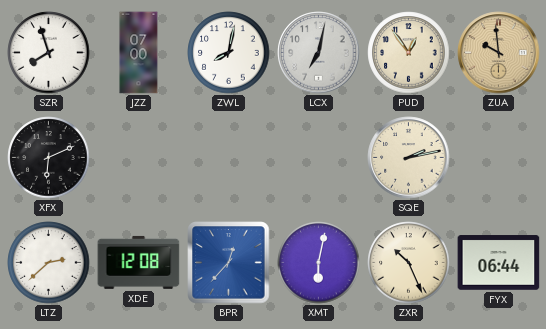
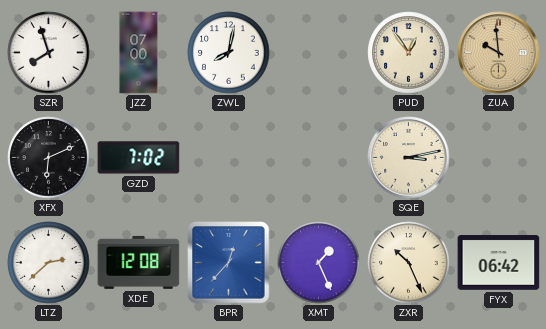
LCX: 7:02 -> none (319, 53)
GZD: none -> 7:02 (139, 158)
SQE: 2:13 -> 3:13 (409, 158)
XMT: 6:02 -> 1:26 (319, 263)
FYX: 06:44 -> 06:42 (499, 263)
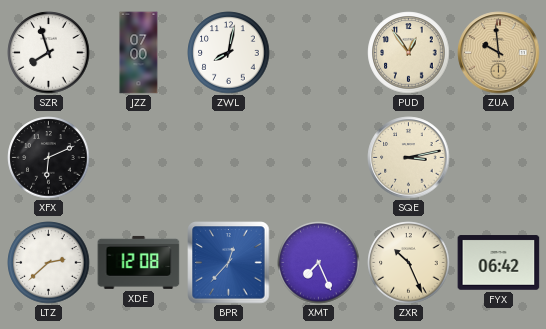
GZD: 7:02 -> none (139, 158)
XMT: 1:26 -> 7:26 (319, 263)
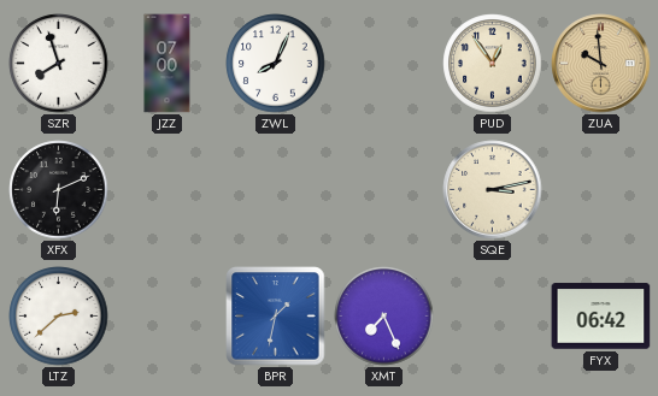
ZWL: 8:02 -> 8:04 (276, 64)
XDE: 12:08 -> none (139, 262)
BPR: 12:37 -> 1:32 (276, 317)
ZXR: 10:26 -> none (409, 263)
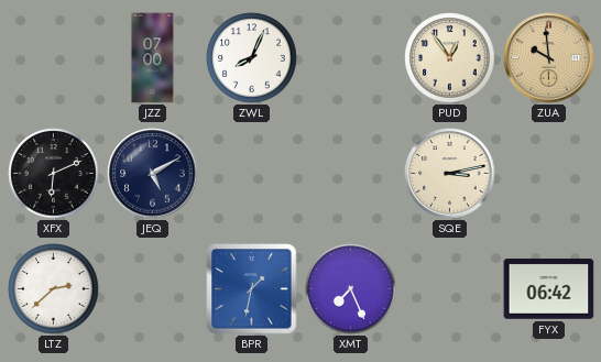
SZR: 7:57 -> none (59, 64)
JEQ: none -> 5:10 (153, 174)
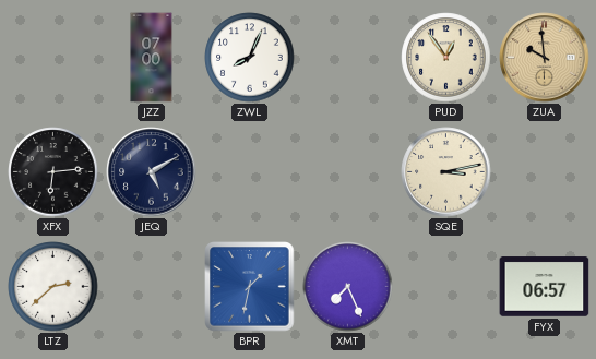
XFX: 6:11 -> 6:14 (53, 172)
FYX: 06:42 -> 06:57 (545, 287)
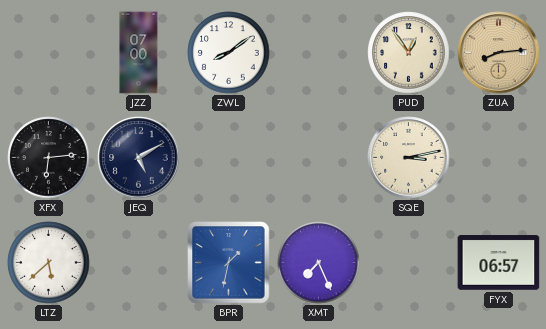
ZWL: 8:04 -> 8:09 (229, 53)
ZUA: 9:59 -> 8:14 (499, 53)
LTZ: 2:38 -> 5:38 (49, 263)
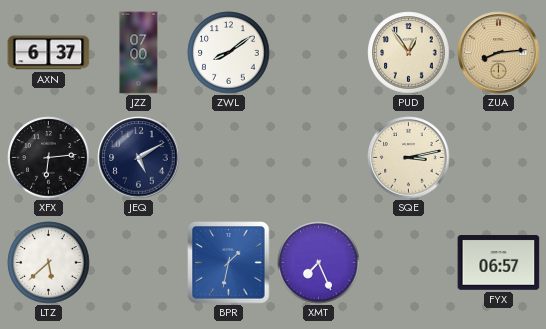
AXN: none -> 6:37 (49, 53)
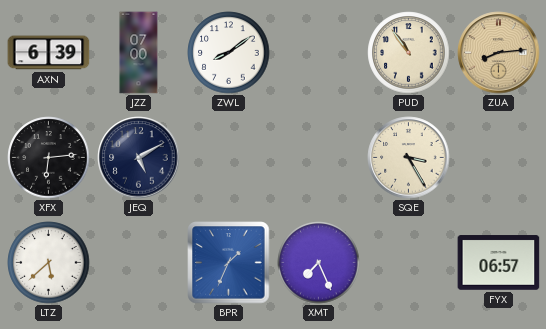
AXN: 6:37 -> 6:39 (49, 53)
PUD: 12:54 -> 10:54 (409, 53)
SQE: 3:13 -> 3:25 (409, 158)
BPR: 1:32 -> 1:34 (229, 263)
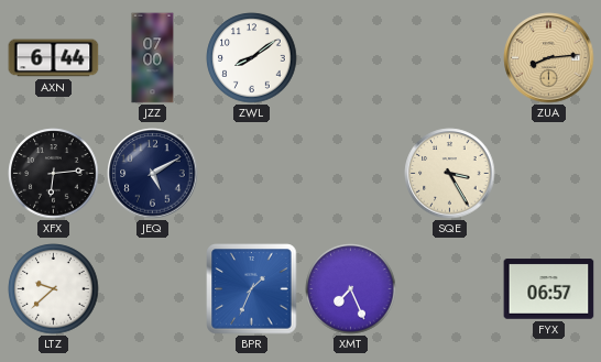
AXN: 6:39 -> 6:44 (54, 58)
PUD: 10:54 -> none (409, 53)
LTZ: 5:38 -> 9:38 (54, 289)
